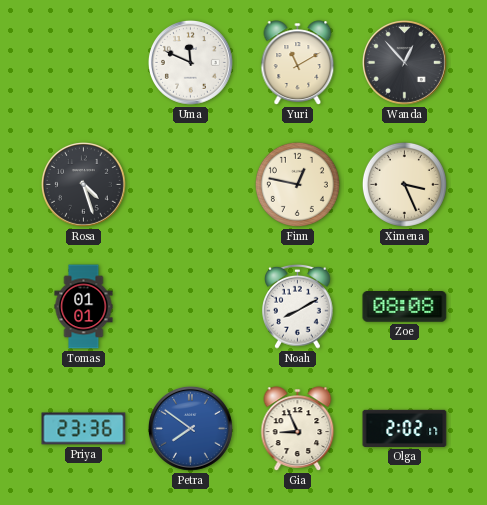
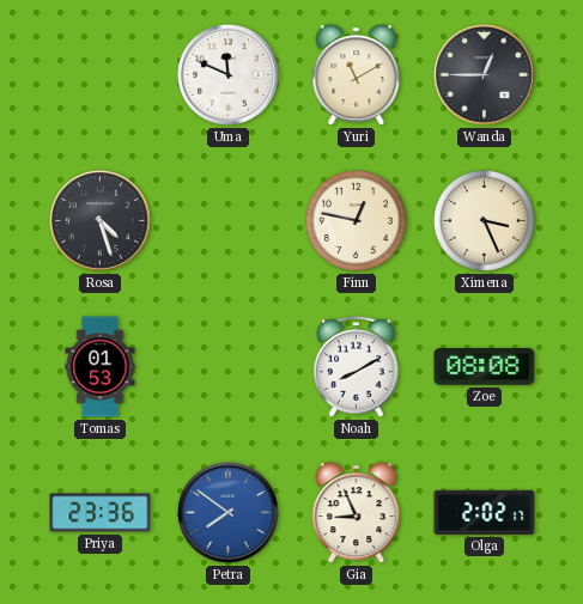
Wanda: 12:53 -> 12:45 (484, 74)
Tomas: 01:01 -> 01:53 (101, 367)
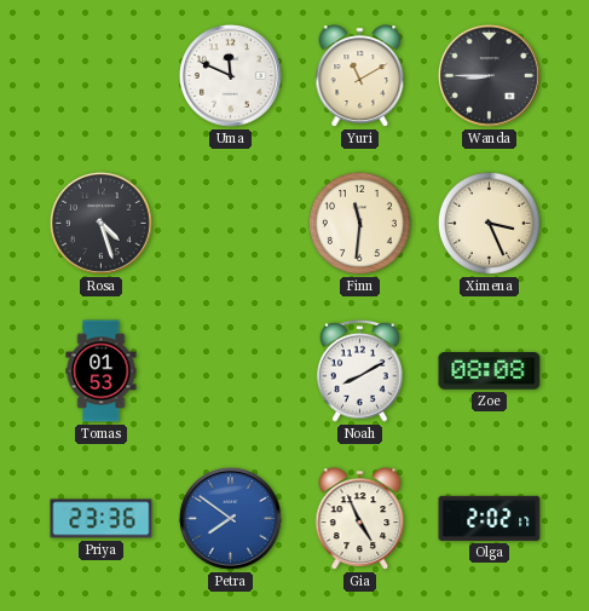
Wanda: 12:45 -> 8:45 (489, 75)
Finn: 12:47 -> 11:31 (359, 223)
Gia: 8:56 -> 4:56 (360, 519)
